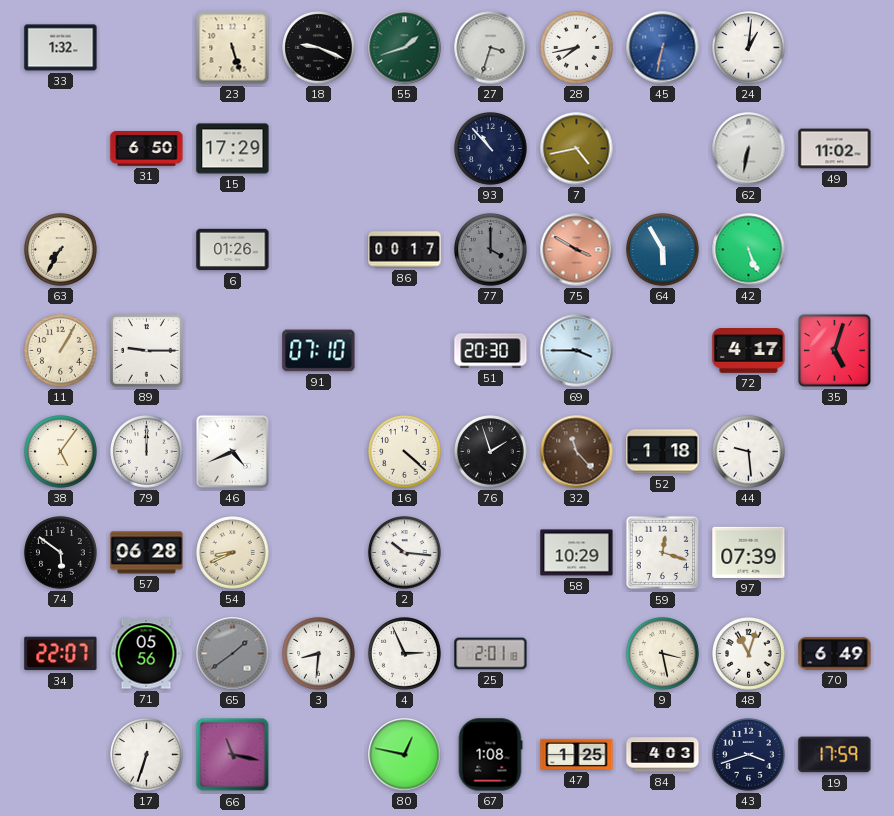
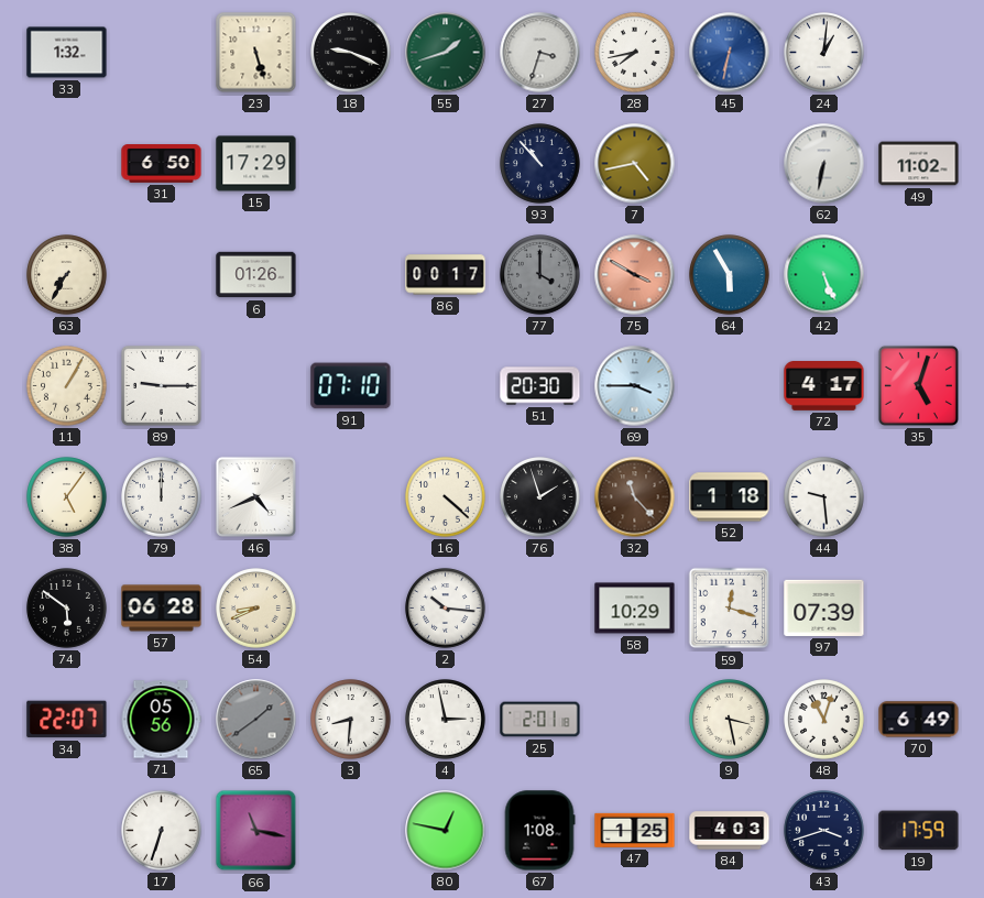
4: 2:56 -> 2:58 (446, 720)
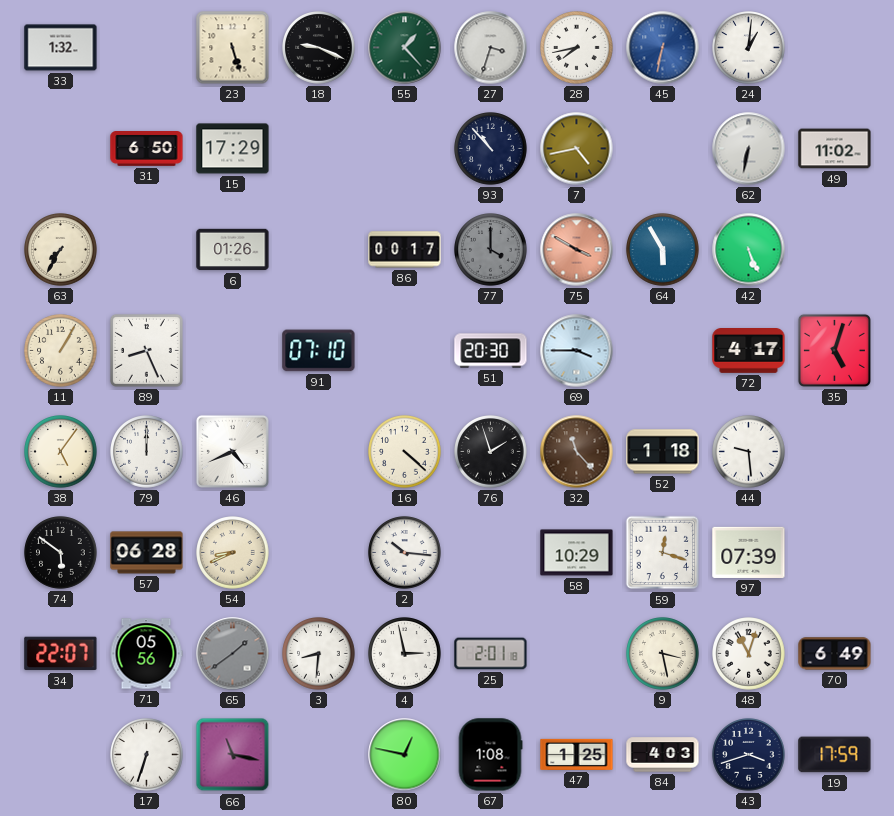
55: 1:42 -> 1:23 (405, 48)
89: 9:15 -> 8:26 (146, 350)
